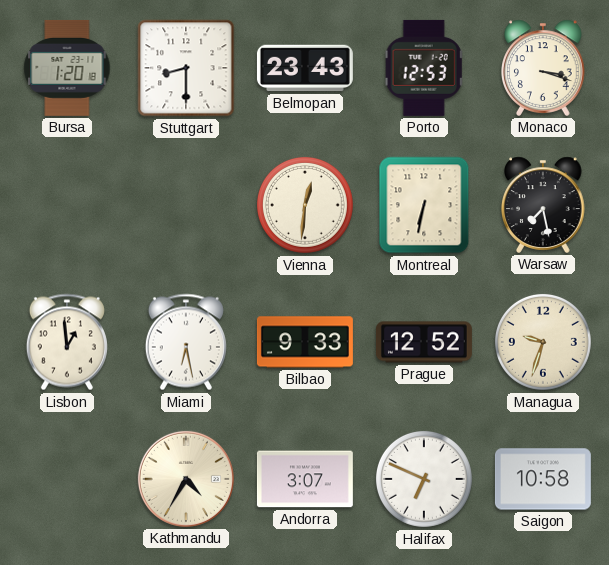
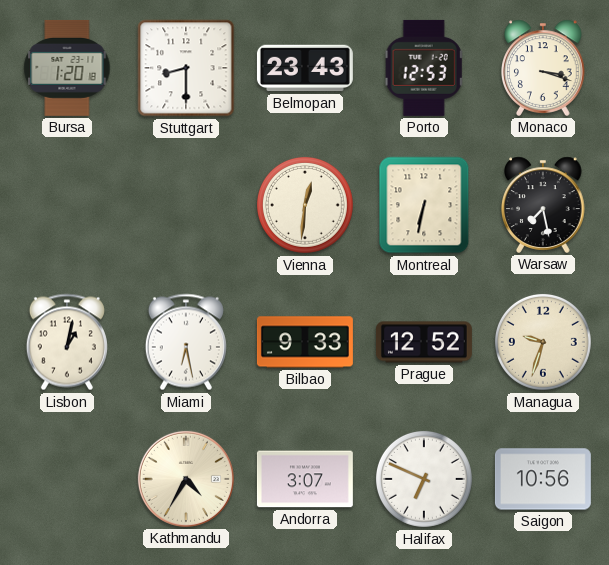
Lisbon: 12:59 -> 1:02 (67, 342)
Saigon: 10:58 -> 10:56 (543, 479)
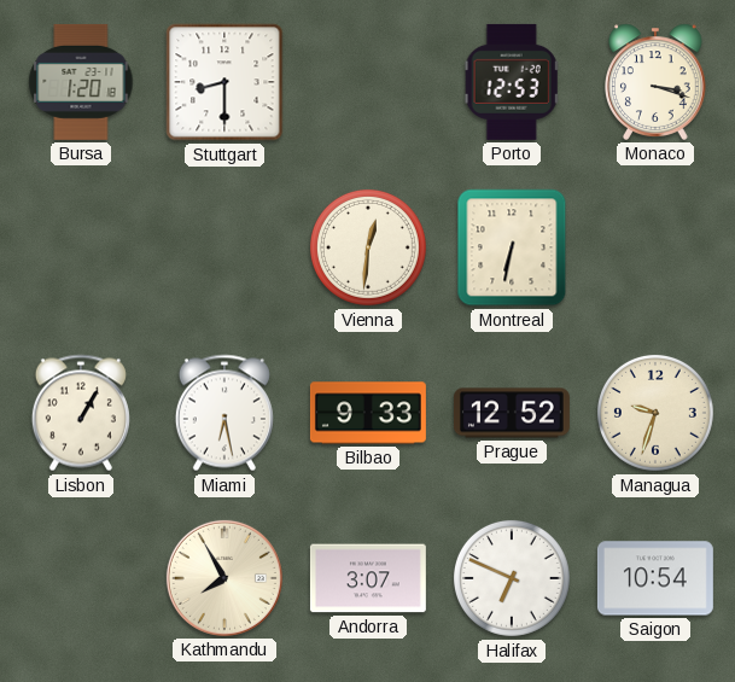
Belmopan: 23:43 -> none (305, 68)
Warsaw: 7:28 -> none (544, 205)
Lisbon: 1:02 -> 1:05 (81, 413)
Kathmandu: 4:35 -> 7:55 (224, 578)
Saigon: 10:56 -> 10:54 (655, 578)
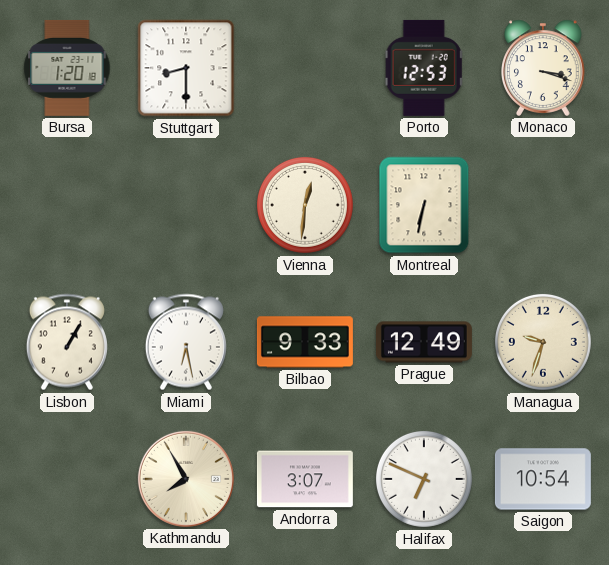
Prague: 12:52 -> 12:49 (424, 342)
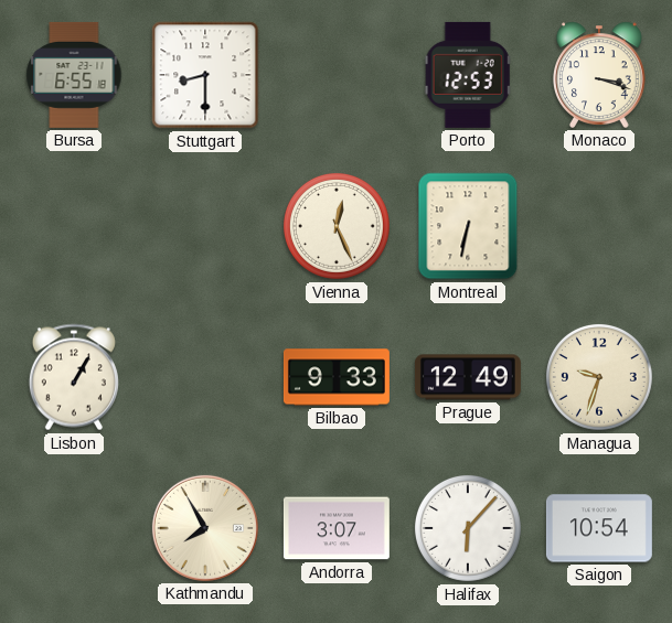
Bursa: 1:20 -> 6:55 (74, 75)
Vienna: 12:31 -> 12:26 (337, 226)
Miami: 6:28 -> none (186, 342)
Halifax: 6:49 -> 6:07 (468, 528)
